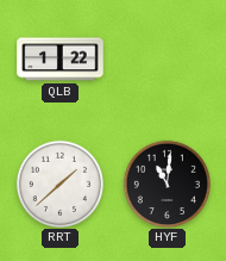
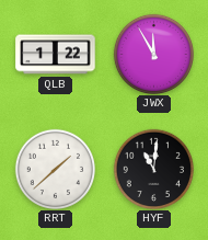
JWX: none -> 11:55 (153, 54)
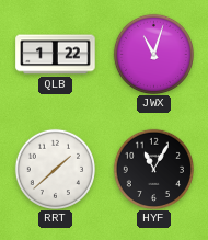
JWX: 11:55 -> 11:03 (153, 54)
HYF: 11:01 -> 11:05 (153, 169)
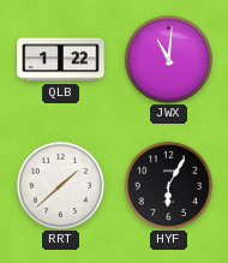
JWX: 11:03 -> 11:01 (168, 59)
HYF: 11:05 -> 6:05 (168, 185)
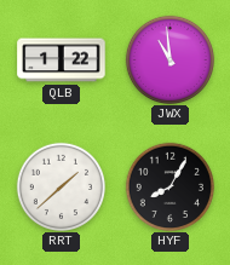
JWX: 11:01 -> 10:59 (169, 59)
HYF: 6:05 -> 8:05 (169, 186)
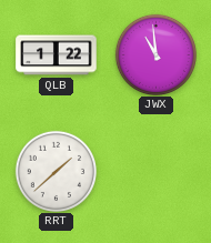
HYF: 8:05 -> none (169, 186)
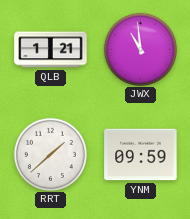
QLB: 1:22 -> 1:21 (51, 50)
YNM: none -> 09:59 (141, 155)
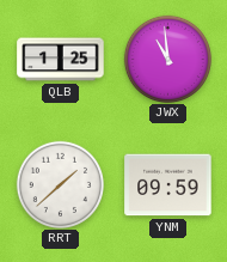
QLB: 1:21 -> 1:25 (61, 60)
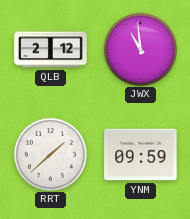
QLB: 1:25 -> 2:12 (51, 50)
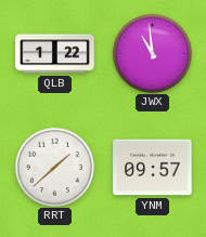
QLB: 2:12 -> 1:22 (55, 54)
YNM: 09:59 -> 09:57 (153, 168)
